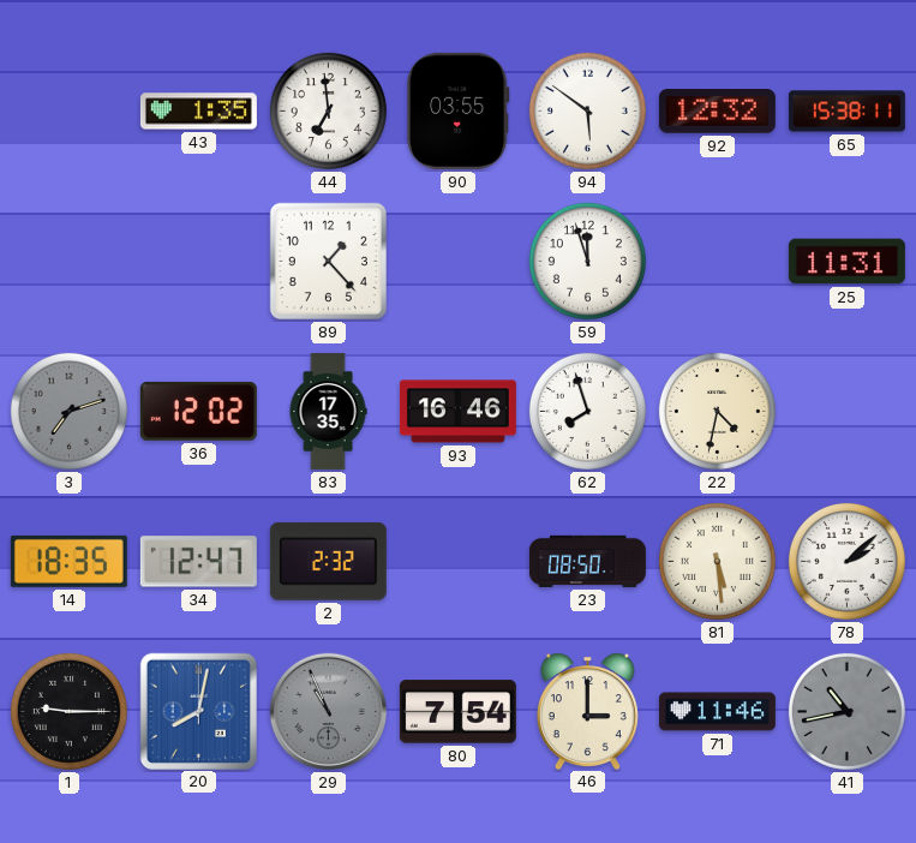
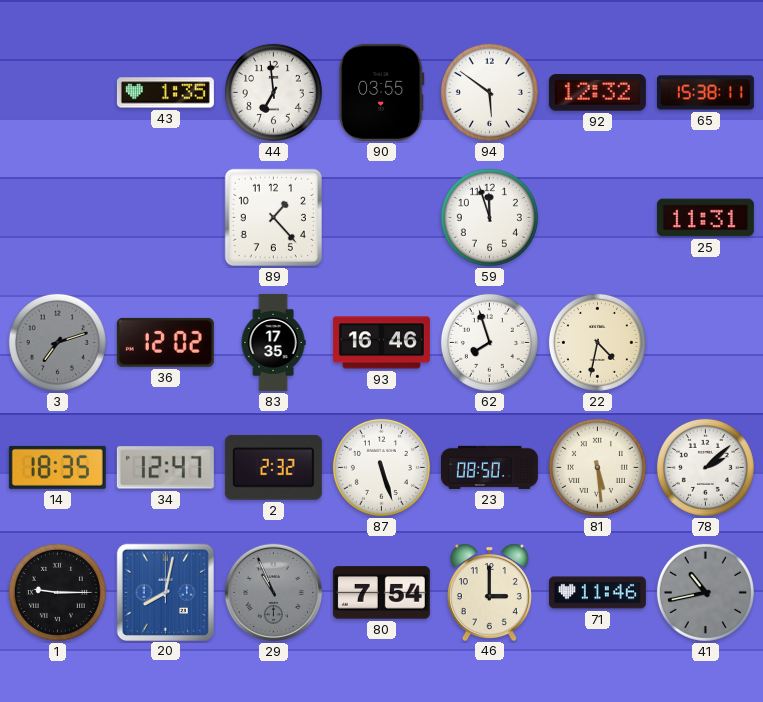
87: none -> 5:27 (381, 467)
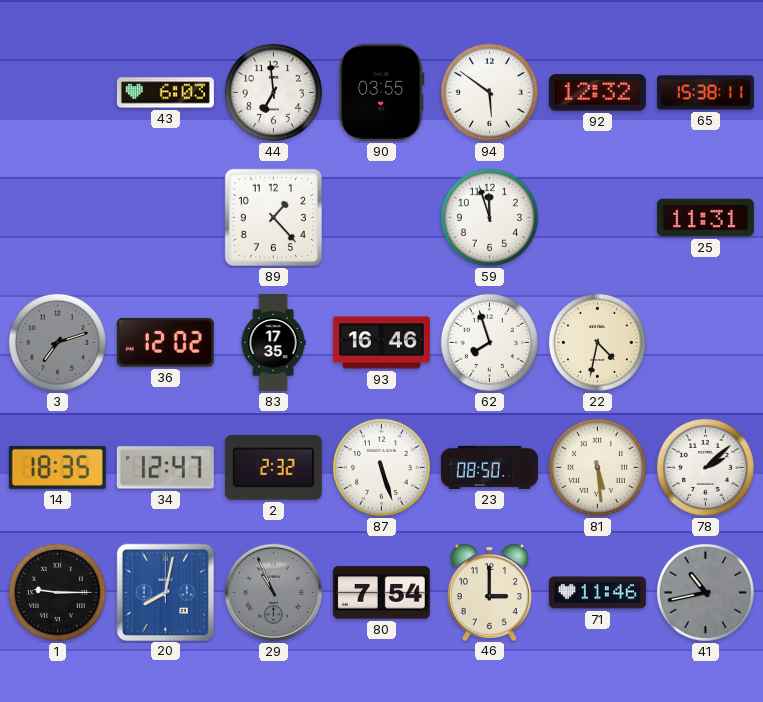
43: 1:35 -> 6:03 (165, 93)
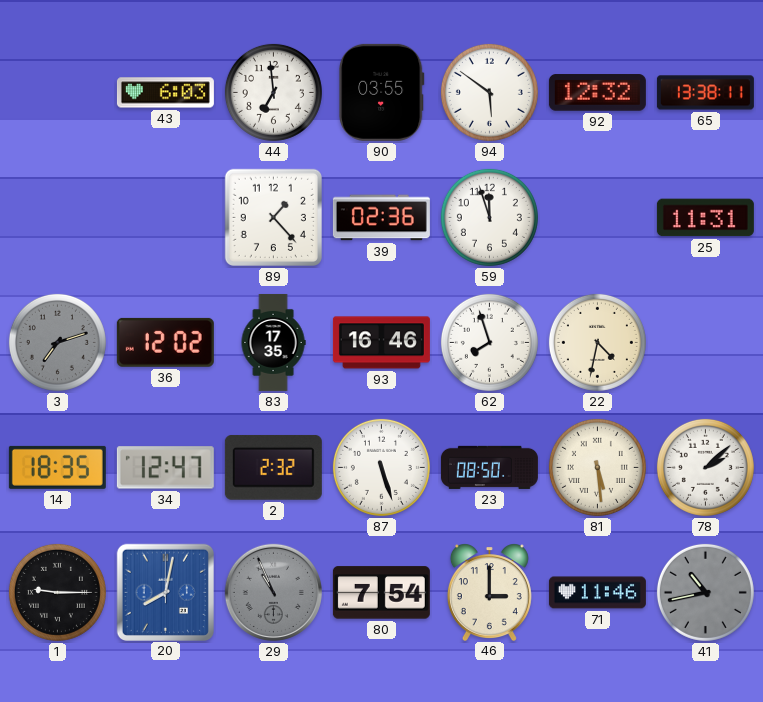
65: 15:38 -> 13:38 (705, 93)
39: none -> 02:36 (381, 218)
